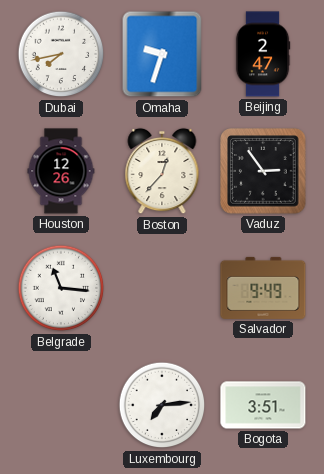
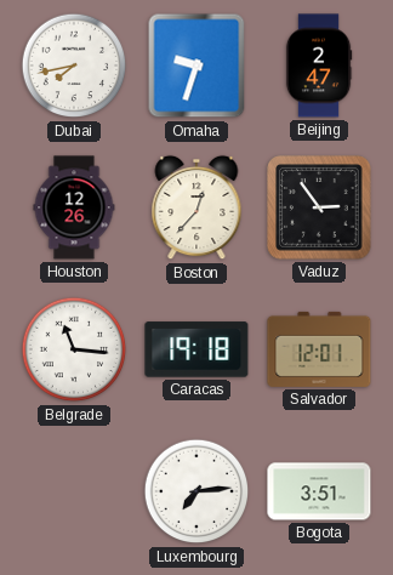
Caracas: none -> 19:18 (196, 349)
Salvador: 9:49 -> 12:01 (319, 349)
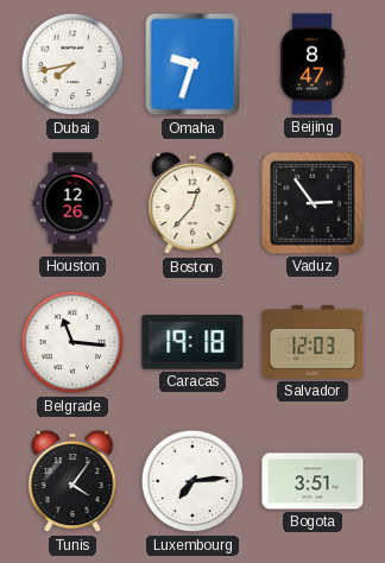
Beijing: 2:47 -> 8:47 (313, 64)
Salvador: 12:01 -> 12:03 (313, 342)
Tunis: none -> 4:06 (72, 481)
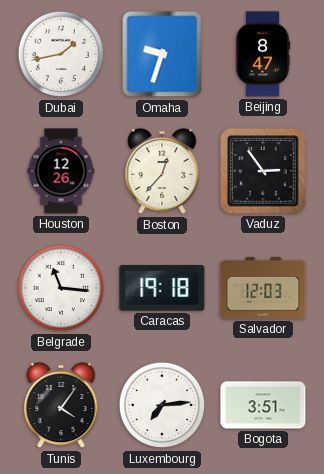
Dubai: 7:43 -> 1:43 (61, 54)
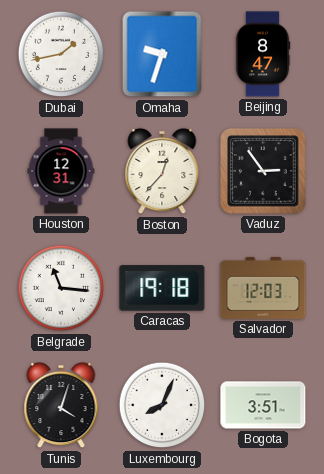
Houston: 12:26 -> 12:31 (61, 171)
Tunis: 4:06 -> 4:03 (61, 405)
Luxembourg: 7:14 -> 8:04 (162, 405)
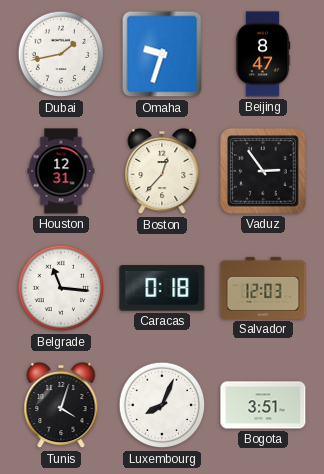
Caracas: 19:18 -> 0:18 (162, 288)
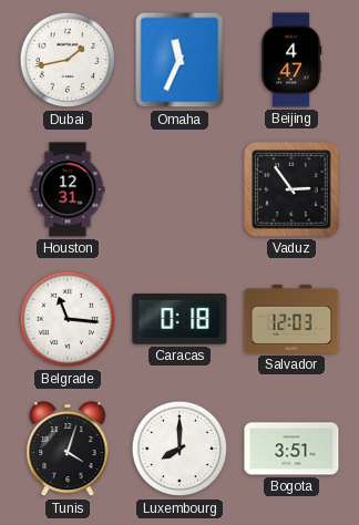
Omaha: 9:33 -> 11:34 (179, 60)
Beijing: 8:47 -> 4:47 (291, 60)
Boston: 12:37 -> none (162, 171)
Luxembourg: 8:04 -> 8:00 (179, 449)
